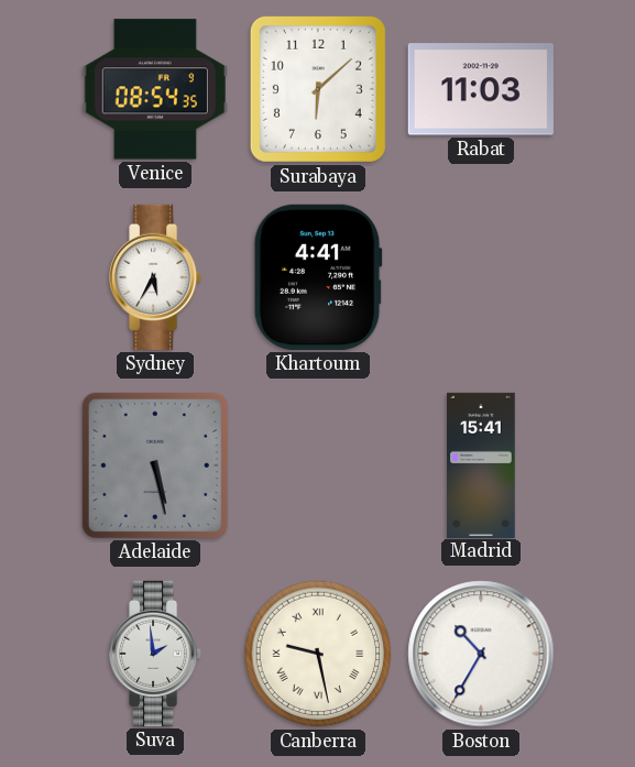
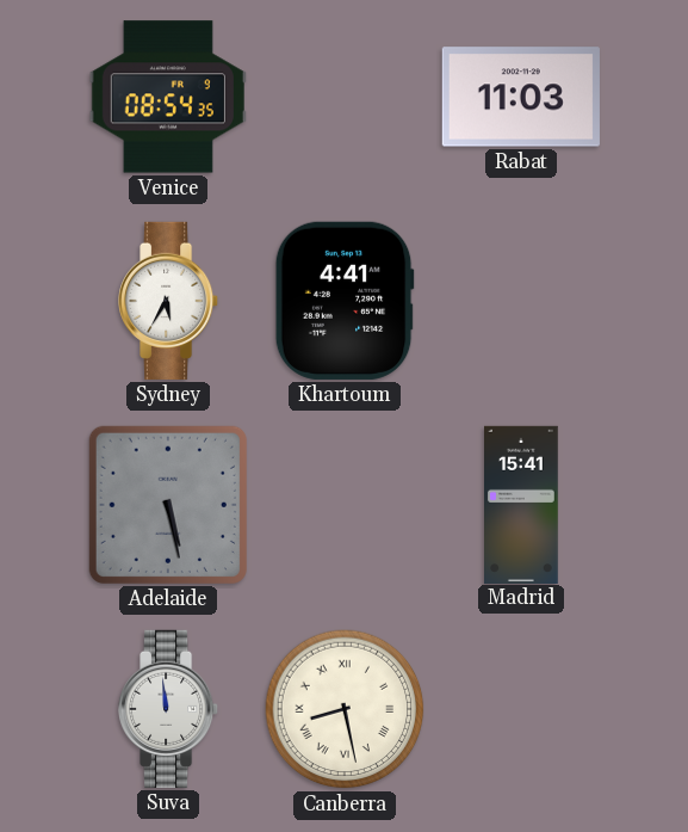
Surabaya: 6:08 -> none (318, 89)
Suva: 1:59 -> 11:59 (169, 709)
Canberra: 9:28 -> 8:28 (345, 709)
Boston: 10:35 -> none (481, 654)
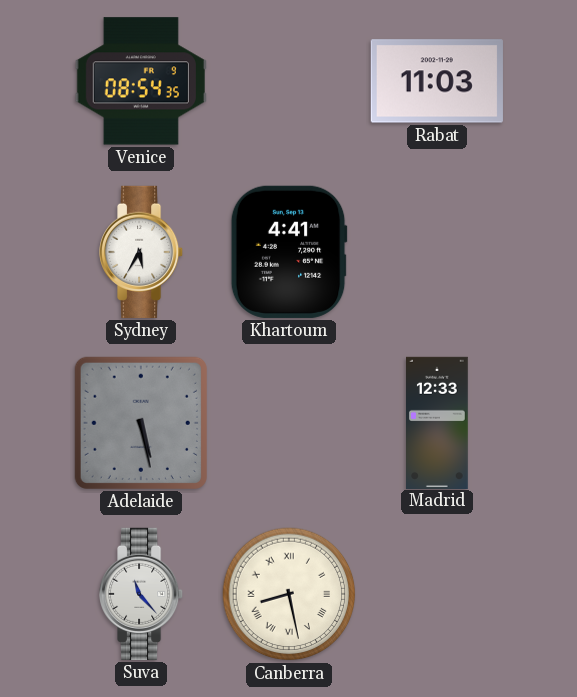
Madrid: 15:41 -> 12:33 (438, 422)
Suva: 11:59 -> 11:23 (142, 594)
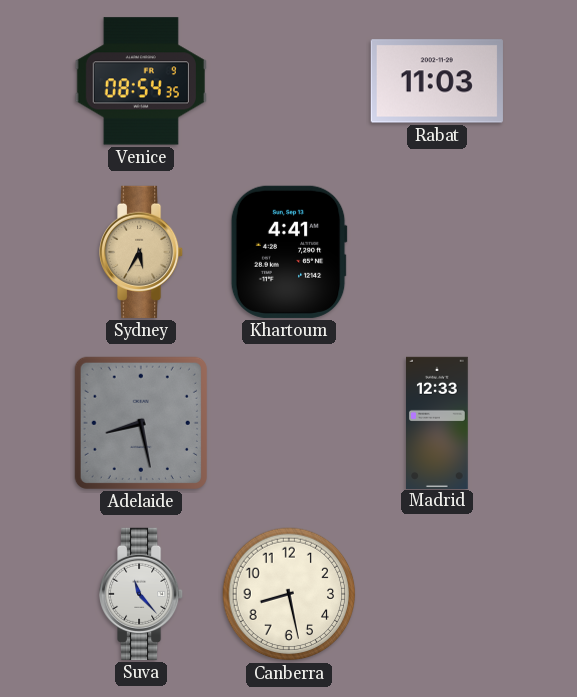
Sydney dial: white -> champagne (142, 252)
Adelaide: 5:28 -> 8:28 (141, 423)
Canberra numerals: Roman -> Arabic (289, 594)
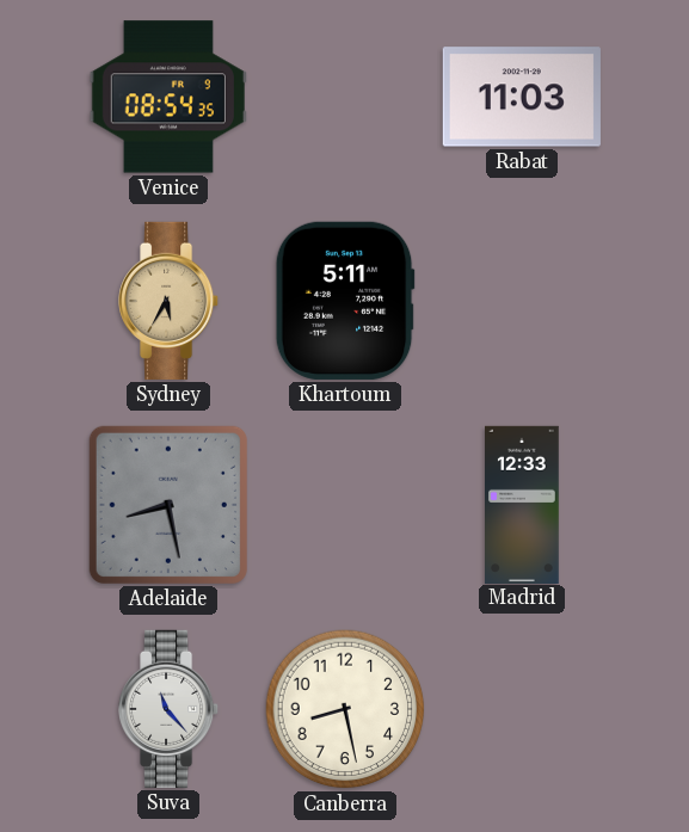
Khartoum: 4:41 -> 5:11 (345, 301)
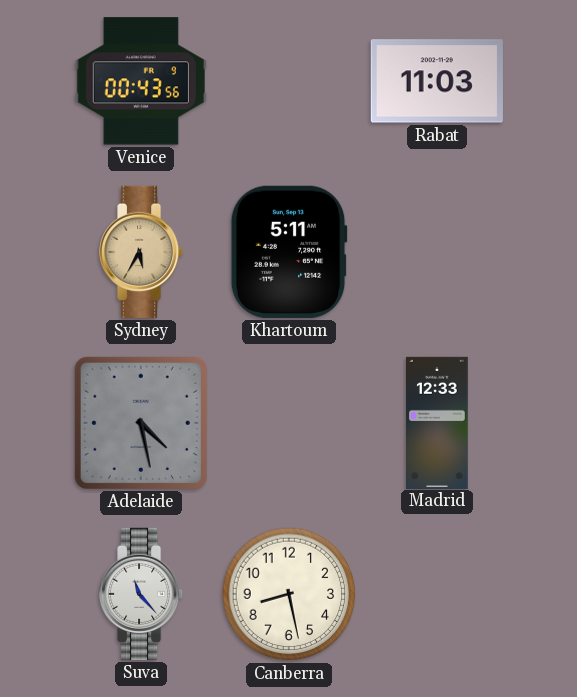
Venice: 08:54 -> 00:43 (141, 81)
Adelaide: 8:28 -> 4:28 (141, 423)
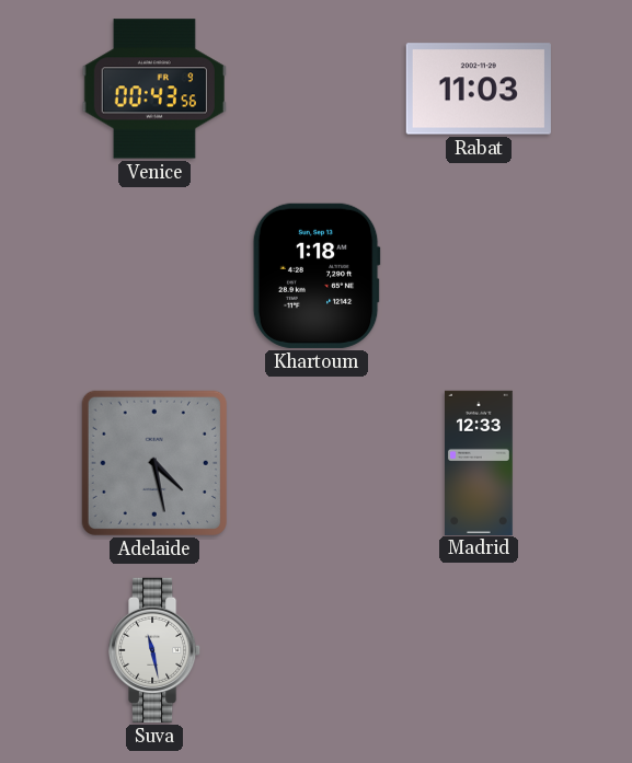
Sydney: 5:35 -> none (142, 252)
Khartoum: 5:11 -> 1:18 (317, 276)
Suva: 11:23 -> 11:28 (156, 650)
Canberra: 8:28 -> none (289, 594)
